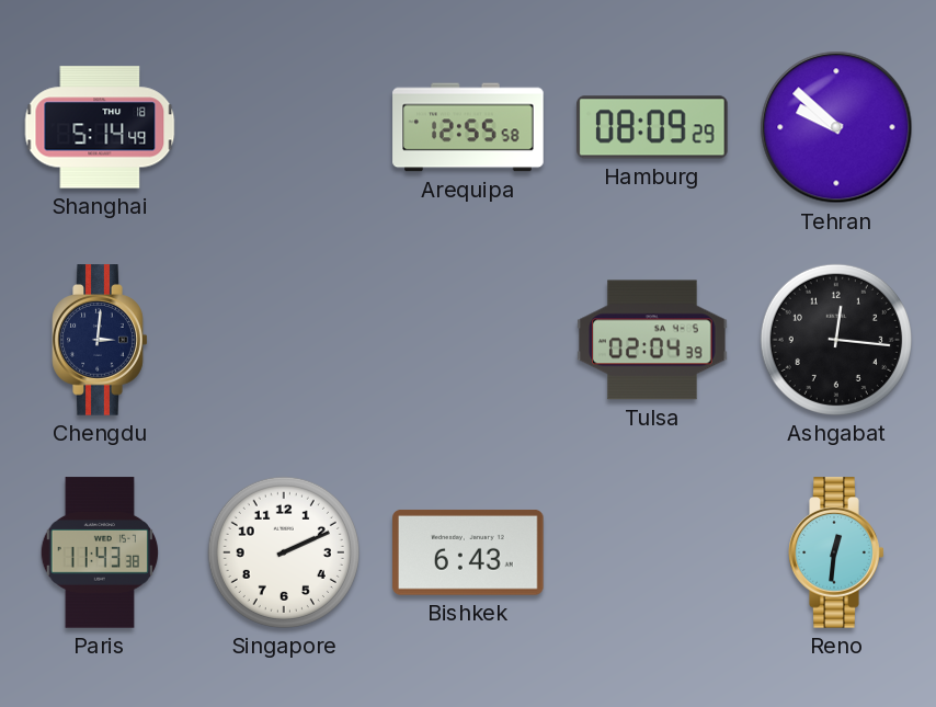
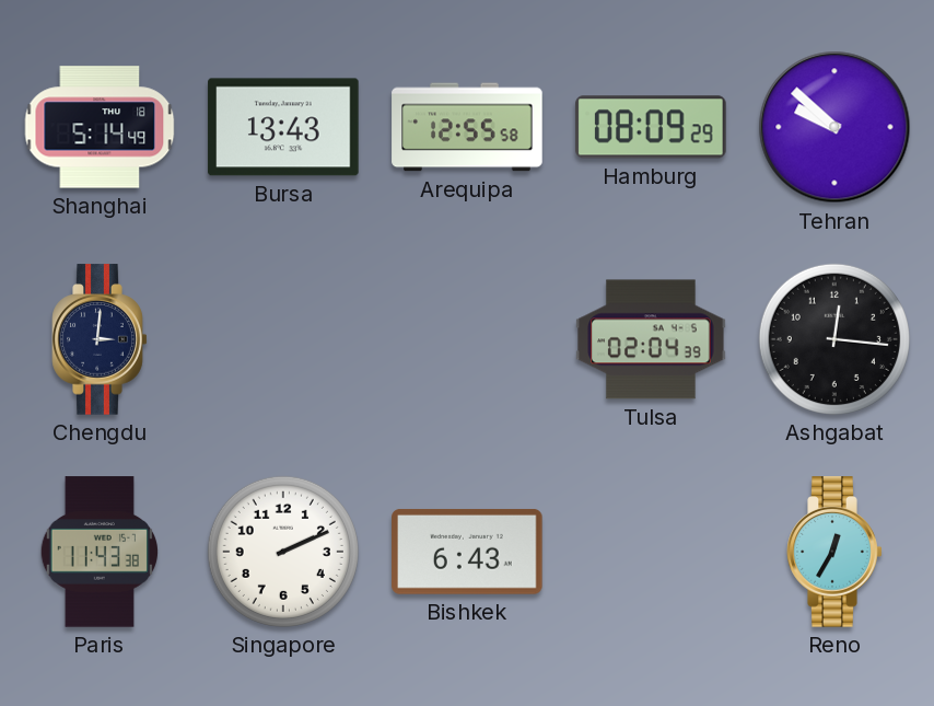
Bursa: none -> 13:43 (283, 127)
Reno: 12:31 -> 12:35 (834, 552)
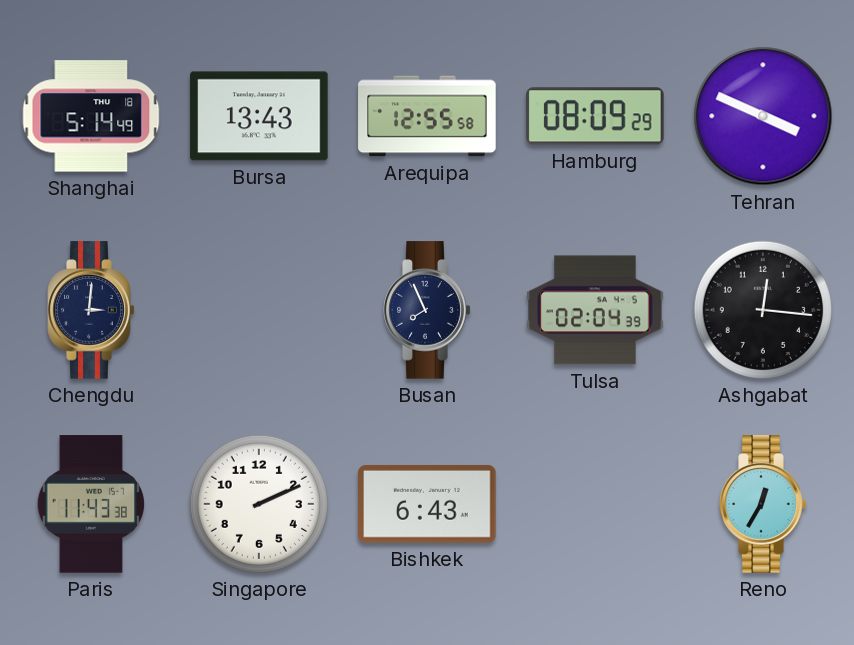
Tehran: 9:52 -> 3:49 (763, 116)
Busan: none -> 7:56 (427, 310)
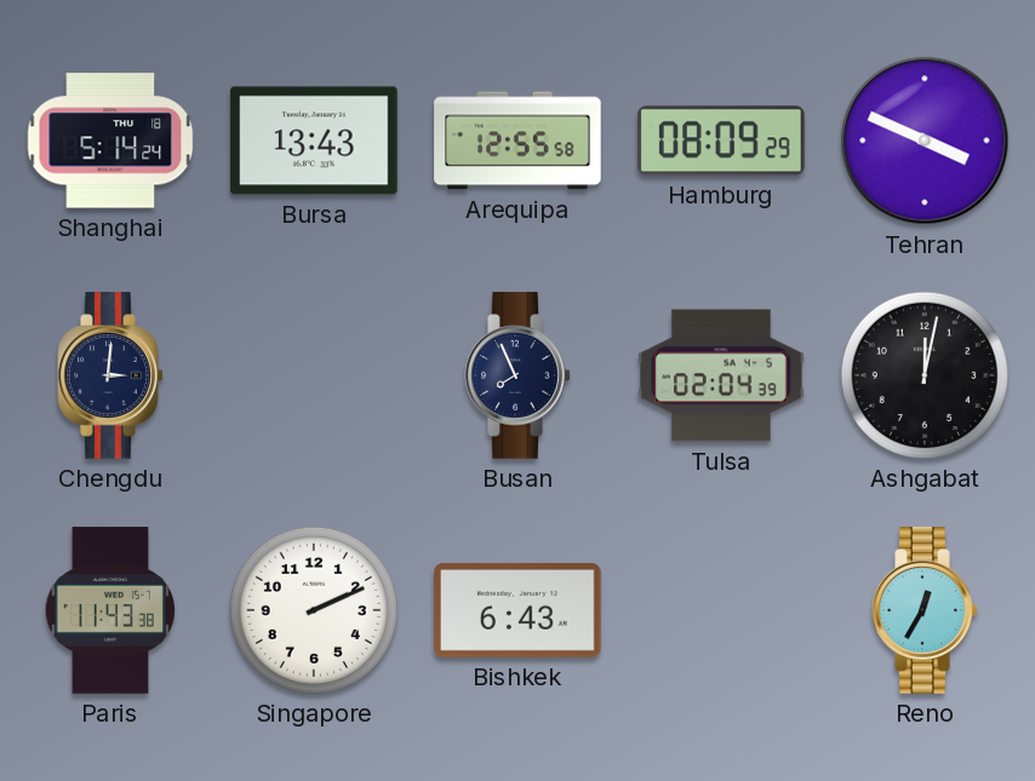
Shanghai: 5:14:49 -> 5:14:24 (110, 140)
Ashgabat: 12:16 -> 12:02 (925, 375)
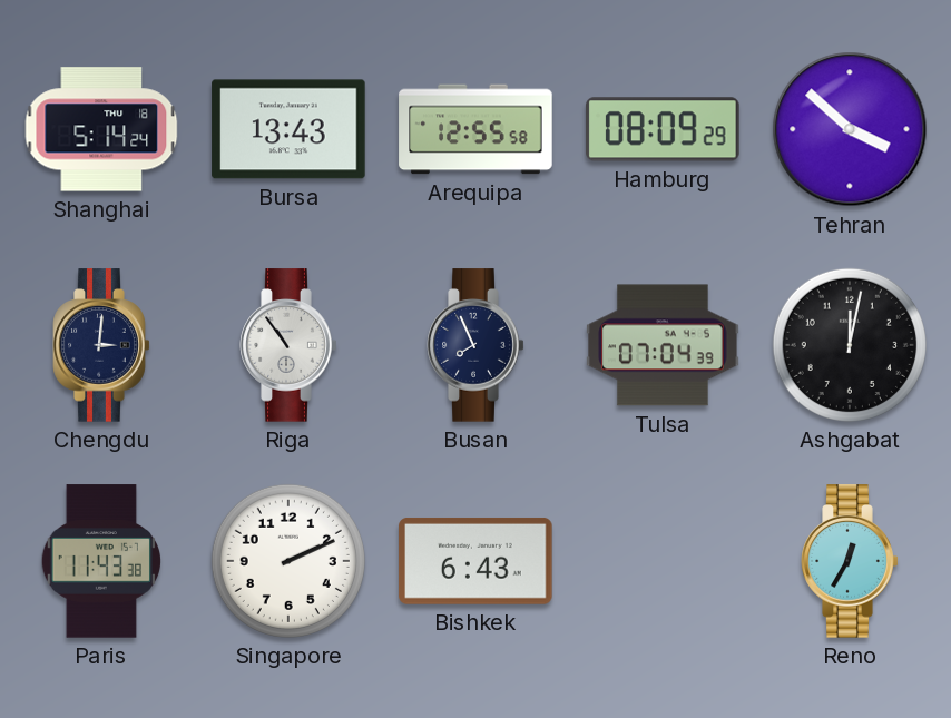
Tehran: 3:49 -> 3:52 (850, 129)
Riga: none -> 10:54 (288, 345)
Tulsa: 02:04 -> 07:04 (663, 345)
